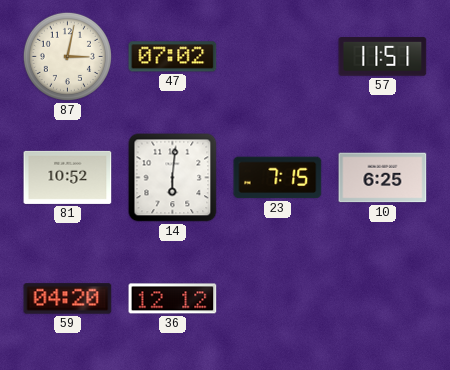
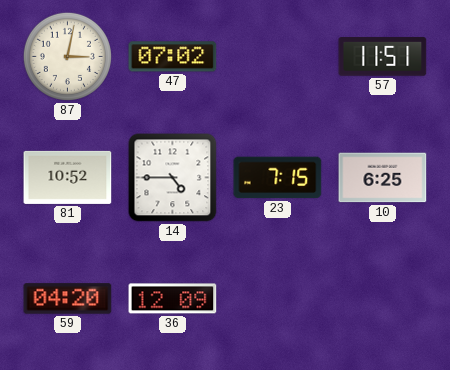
14: 6:01 -> 4:45 (173, 178)
36: 12:12 -> 12:09 (173, 299)
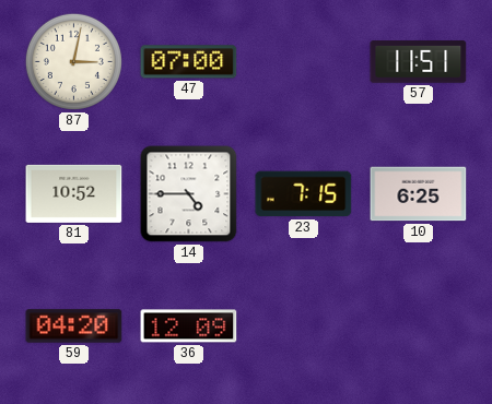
47: 07:02 -> 07:00 (189, 62)
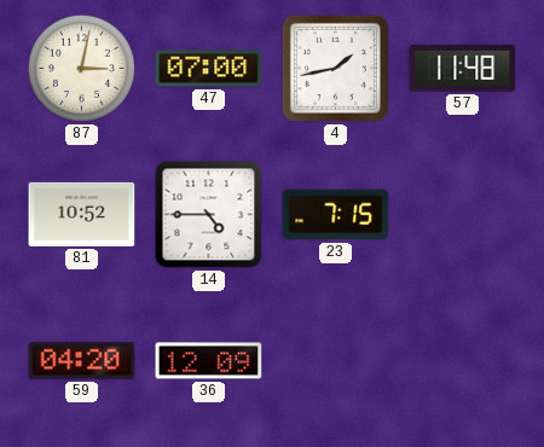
4: none -> 1:43 (335, 68)
57: 11:51 -> 11:48 (463, 69)
10: 6:25 -> none (419, 194)
